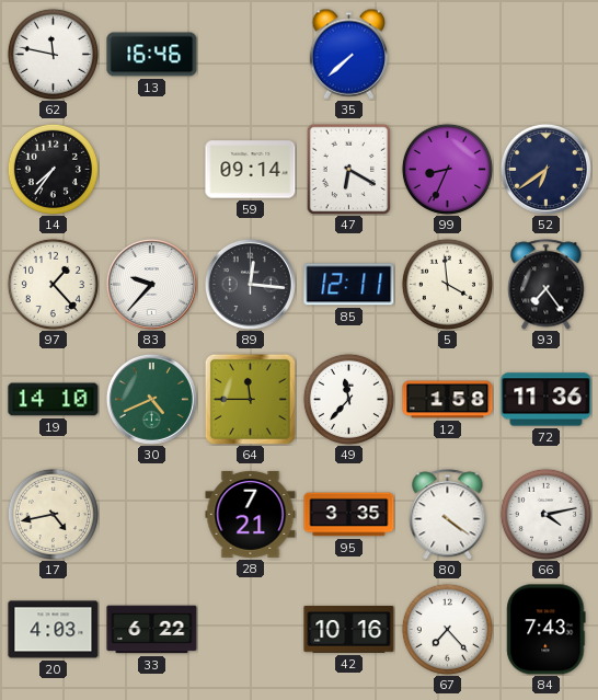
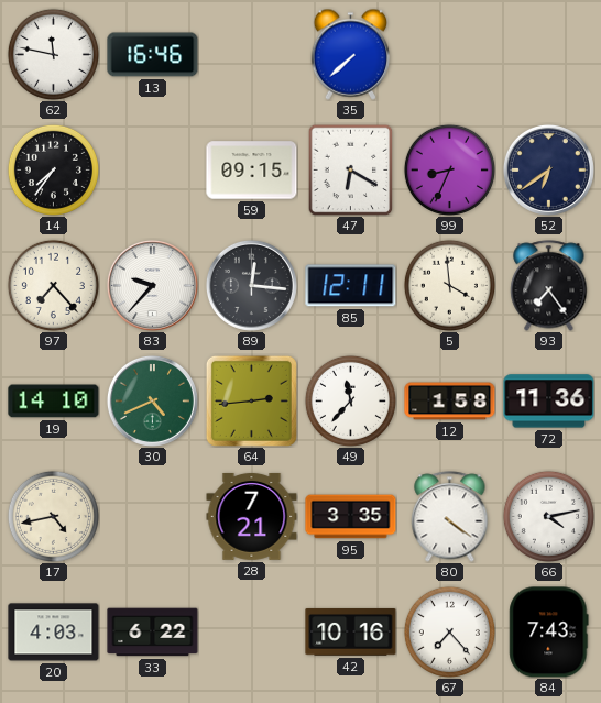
59: 09:14 -> 09:15 (252, 171)
97: 1:23 -> 7:23 (53, 285)
64: 11:45 -> 2:44 (251, 400)
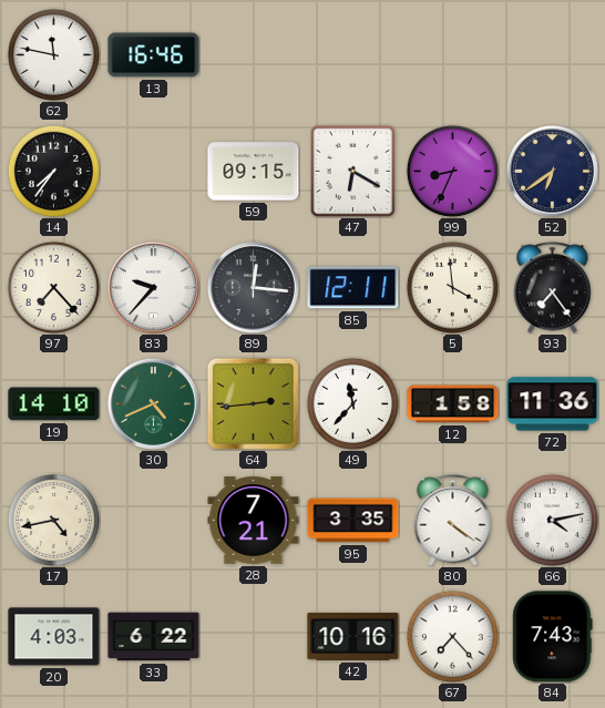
35: 7:38 -> none (351, 54)
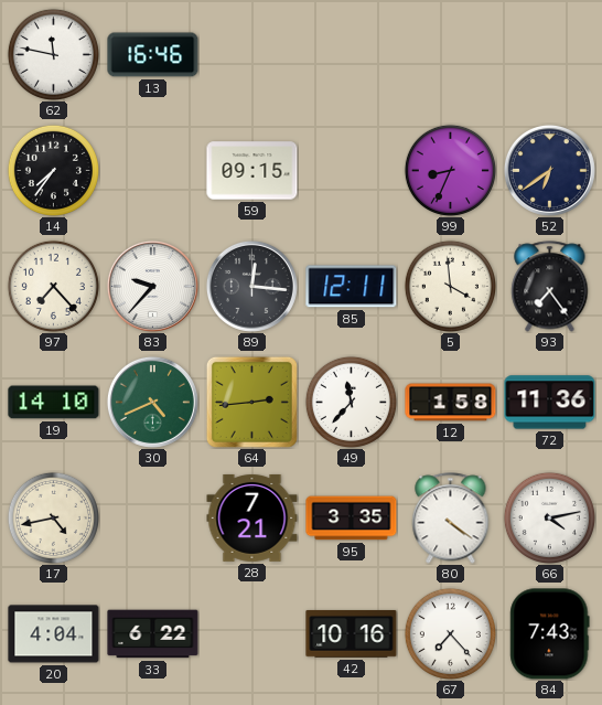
47: 6:20 -> none (353, 171)
20: 4:03 -> 4:04 (54, 634)
